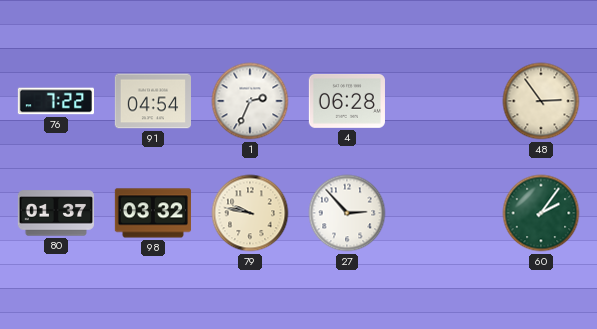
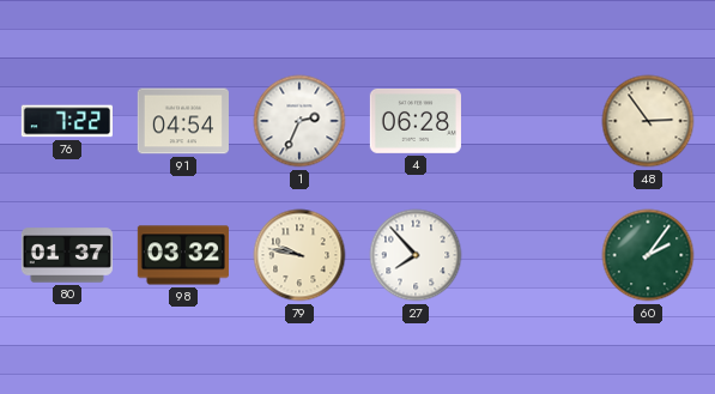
27: 2:53 -> 7:53 (416, 255)
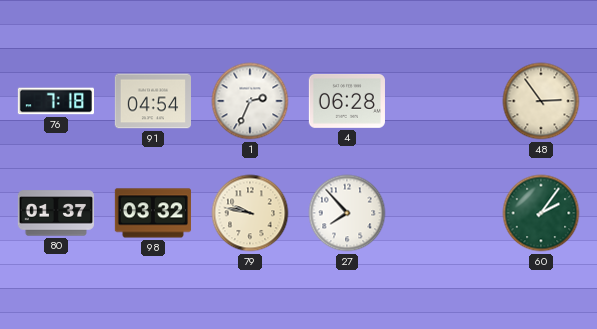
76: 7:22 -> 7:18 (55, 101)
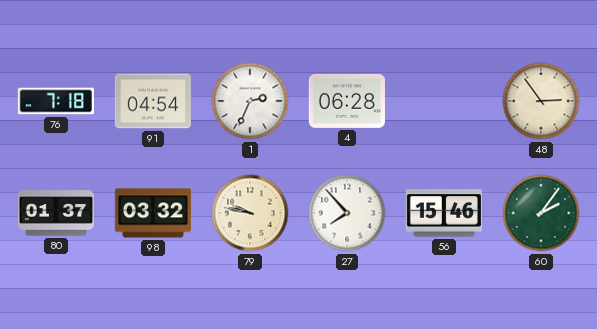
56: none -> 15:46 (444, 213)
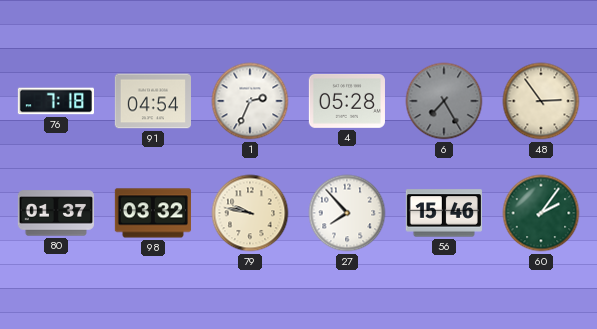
4: 06:28 -> 05:28 (347, 101)
6: none -> 7:25 (444, 101)
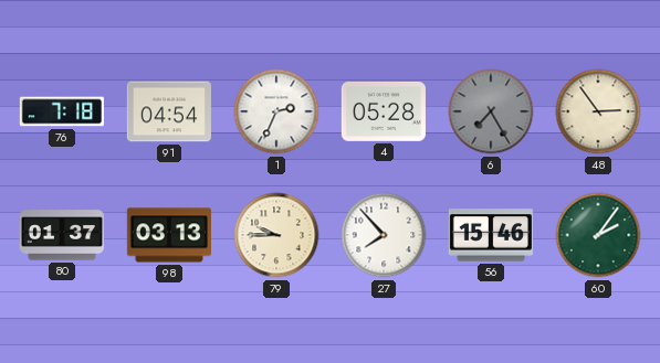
98: 03:32 -> 03:13 (168, 235)
79: 9:47 -> 9:45 (276, 235)
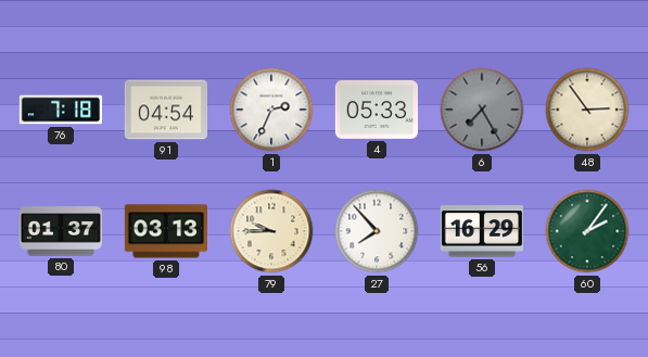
4: 05:28 -> 05:33 (377, 110)
56: 15:46 -> 16:29 (482, 231)
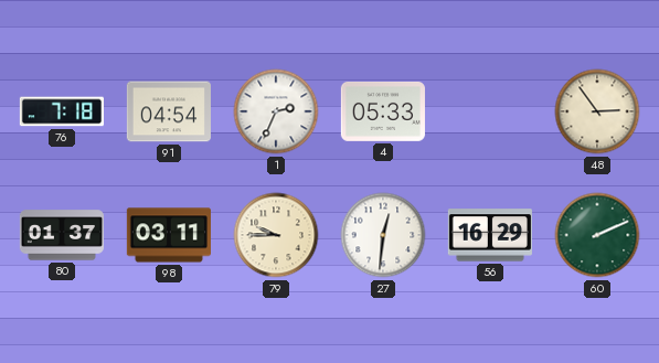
6: 7:25 -> none (482, 110)
98: 03:13 -> 03:11 (168, 235)
27: 7:53 -> 12:31 (383, 235)
60: 2:06 -> 2:11 (597, 235)
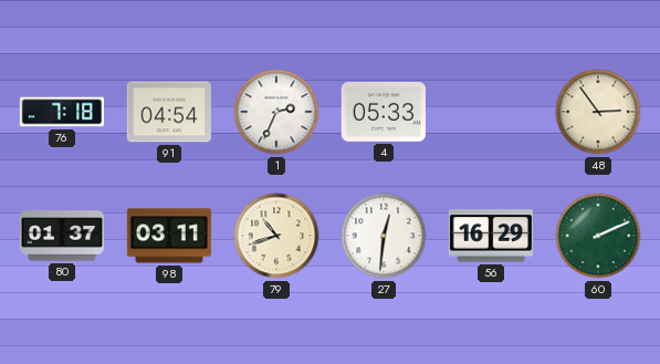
79: 9:45 -> 10:42 (276, 236)
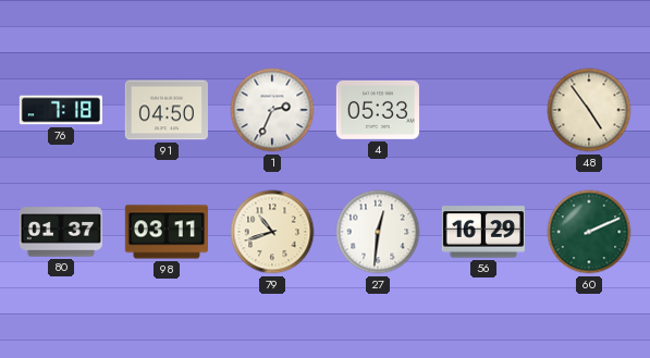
91: 04:54 -> 04:50 (167, 110)
48: 2:54 -> 4:54 (589, 110)
